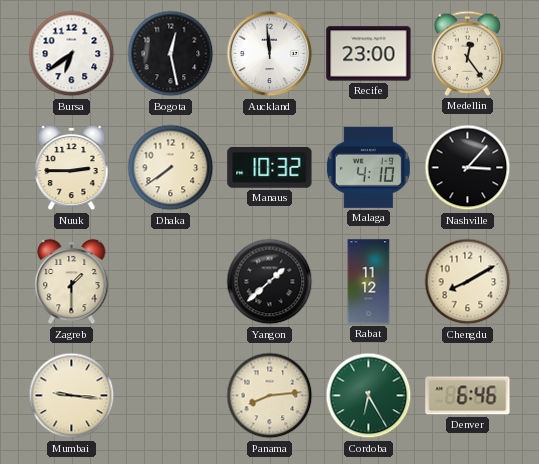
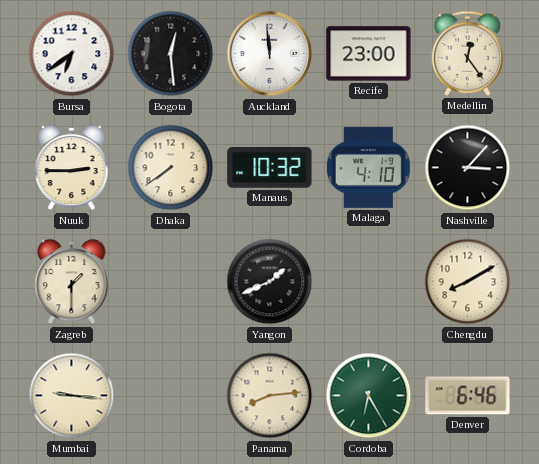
Bogota: 12:28 -> 12:29 (171, 54)
Yangon: 1:38 -> 1:41 (270, 282)
Rabat: 11:12 -> none (369, 282)
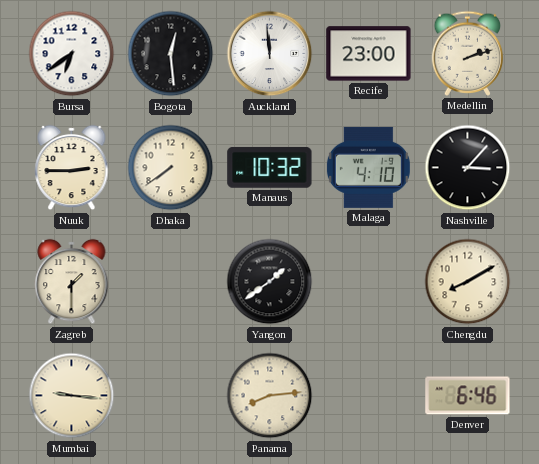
Medellin: 12:24 -> 2:12 (468, 53)
Yangon: 1:41 -> 1:39 (270, 282)
Cordoba: 6:25 -> none (369, 396)
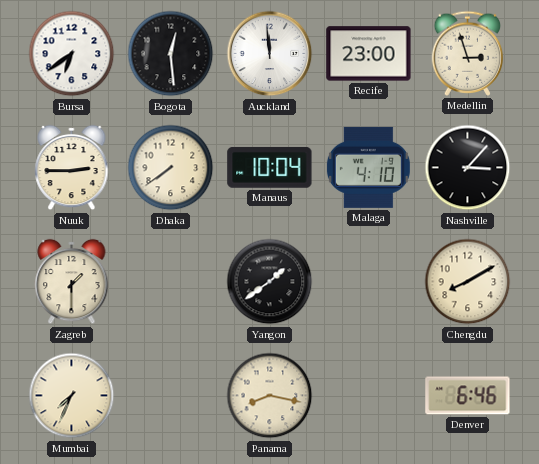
Medellin: 2:12 -> 2:57 (468, 53)
Manaus: 10:32 -> 10:04 (270, 167)
Mumbai: 9:16 -> 7:34 (72, 396)
Panama: 8:14 -> 8:17 (270, 396)
